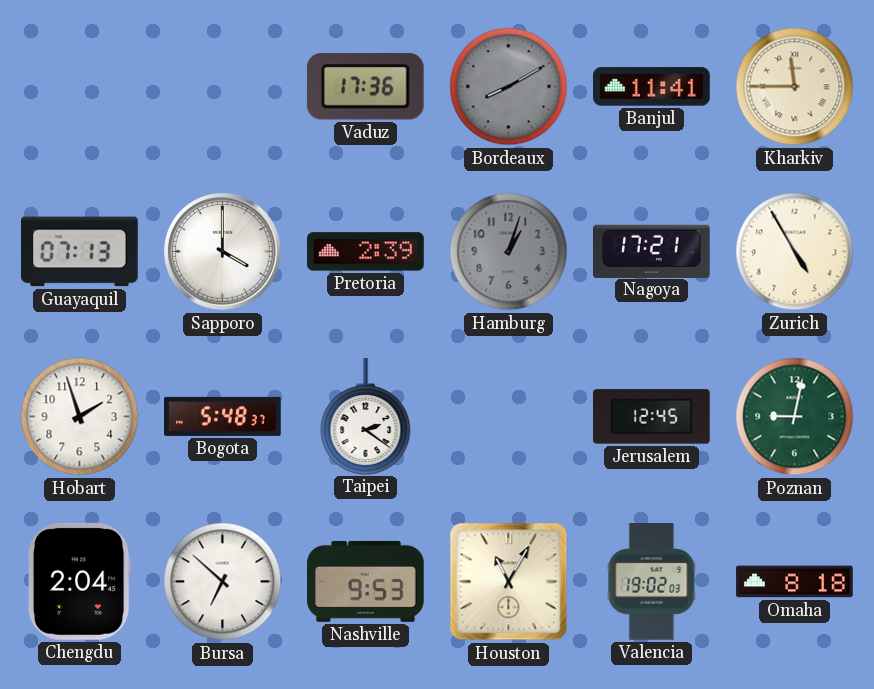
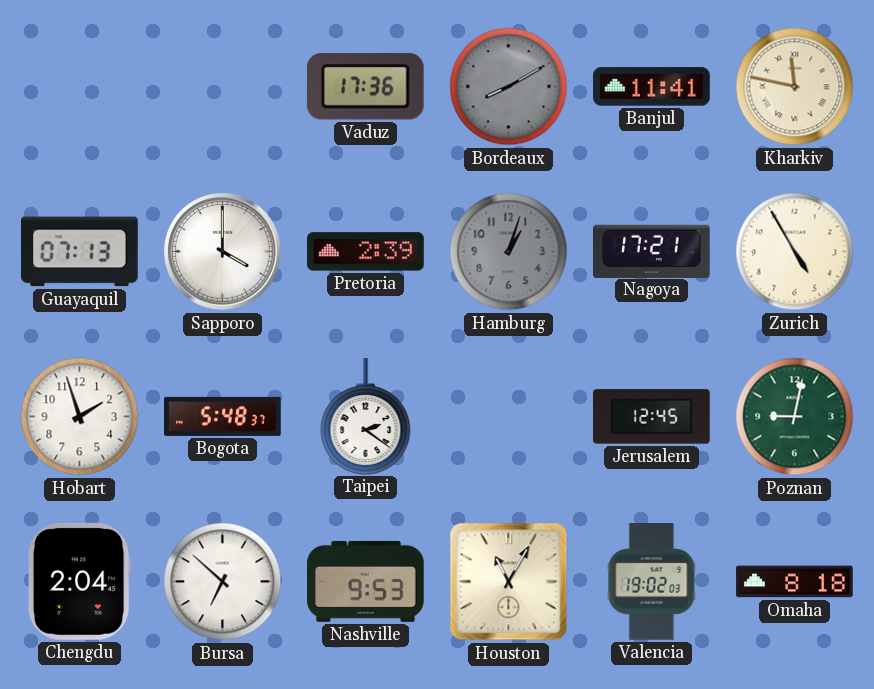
Kharkiv: 11:45 -> 11:47 (795, 87)
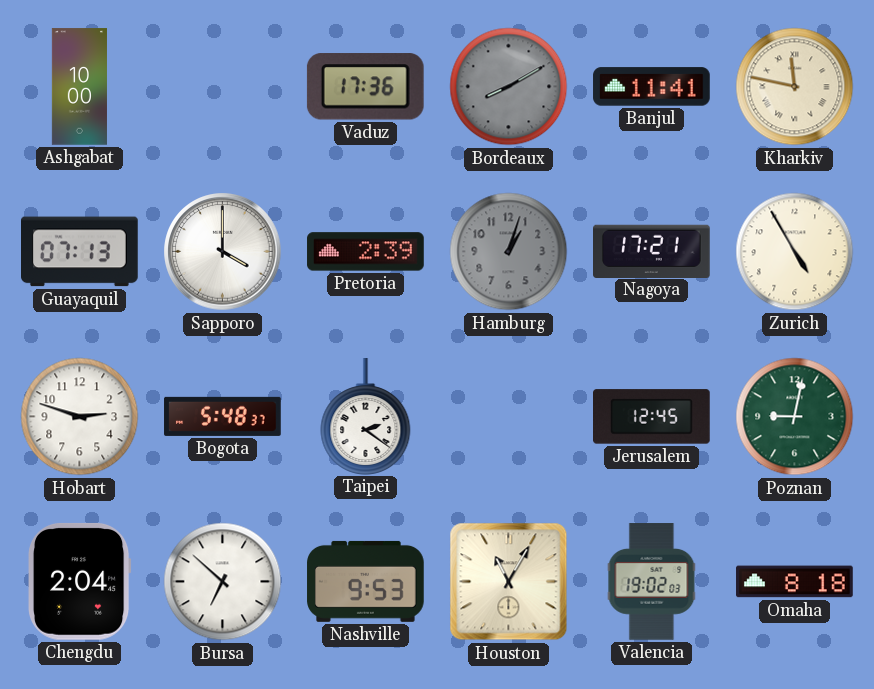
Ashgabat: none -> 10:00 (79, 87)
Hobart: 1:57 -> 2:48 (80, 417)
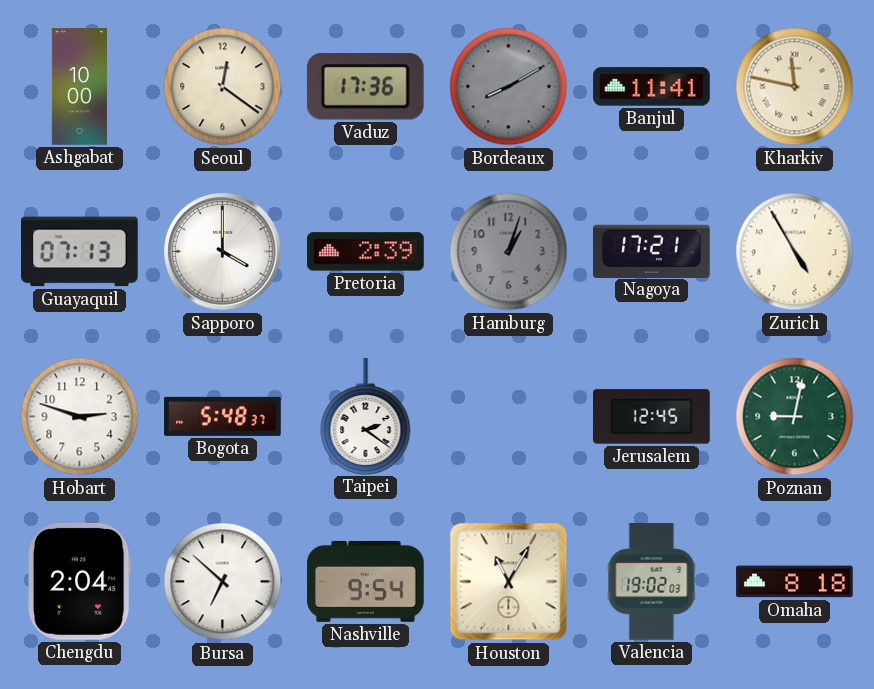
Seoul: none -> 12:21 (223, 87)
Nashville: 9:53 -> 9:54 (366, 581)
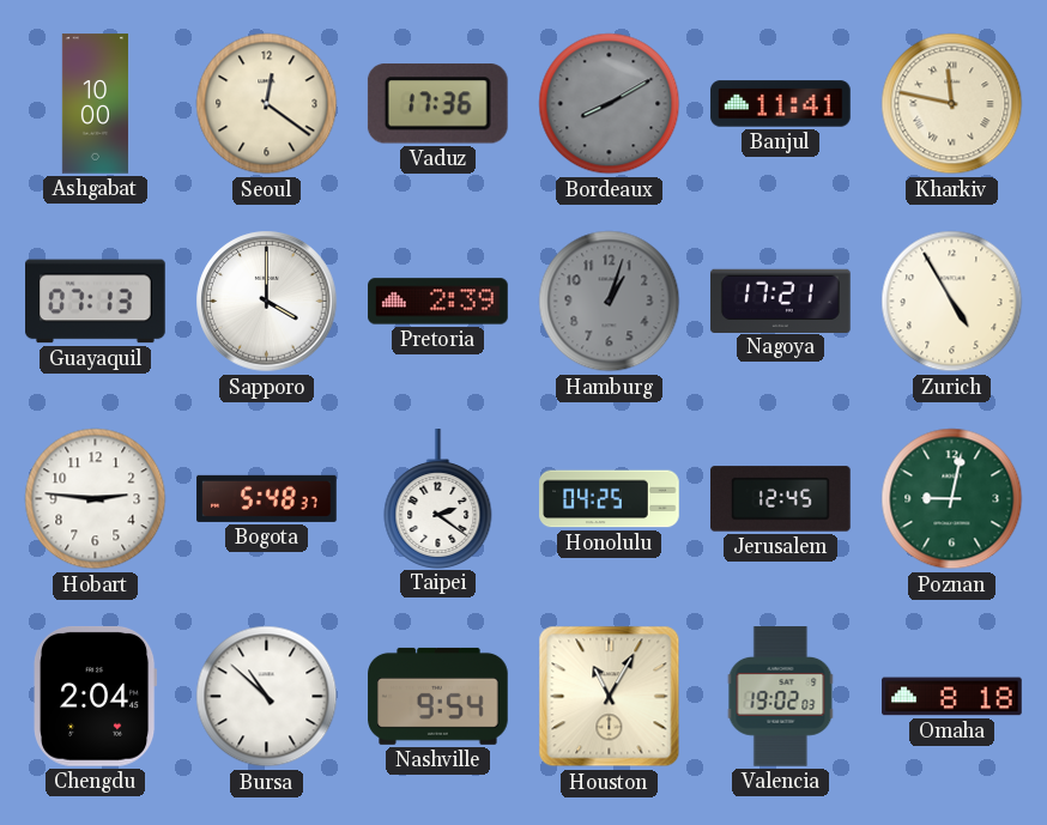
Hobart: 2:48 -> 2:46 (96, 499)
Honolulu: none -> 04:25 (610, 499)
Bursa: 6:52 -> 10:52 (267, 697)
